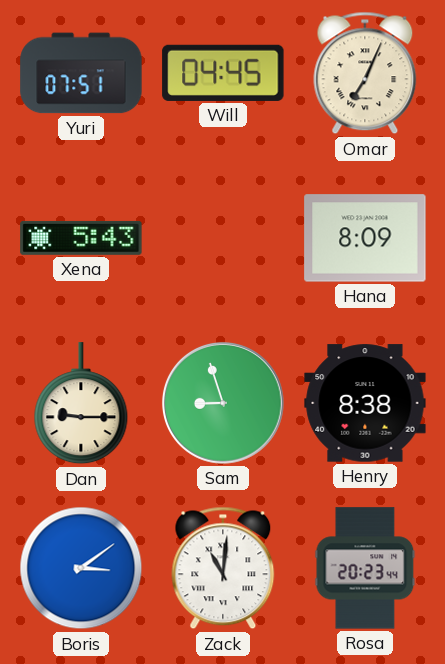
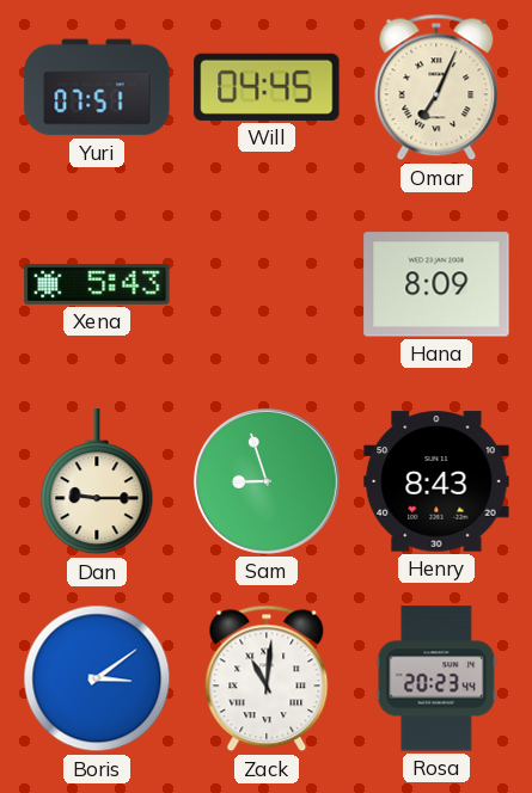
Henry: 8:38 -> 8:43 (436, 481)
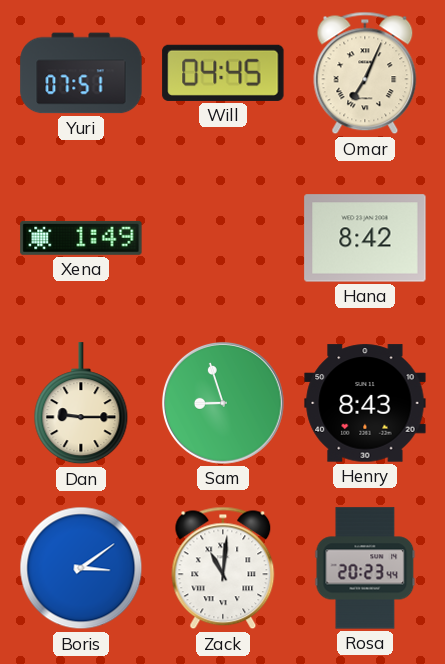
Xena: 5:43 -> 1:49 (81, 238)
Hana: 8:09 -> 8:42 (365, 238)
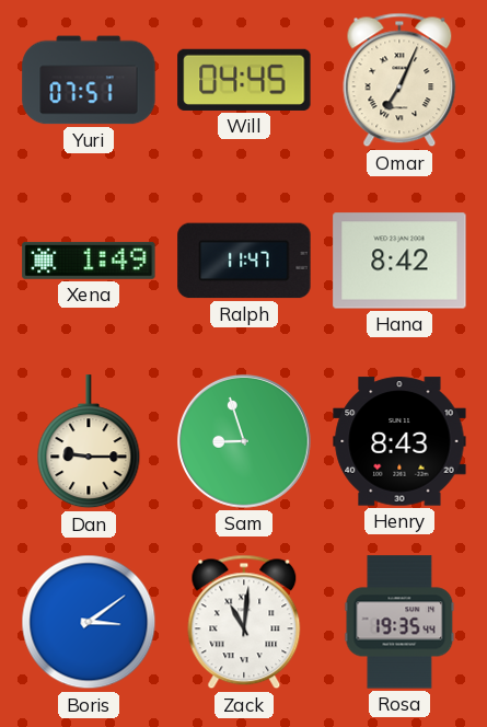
Ralph: none -> 11:47 (244, 261)
Rosa: 20:23 -> 19:35 (399, 622)
